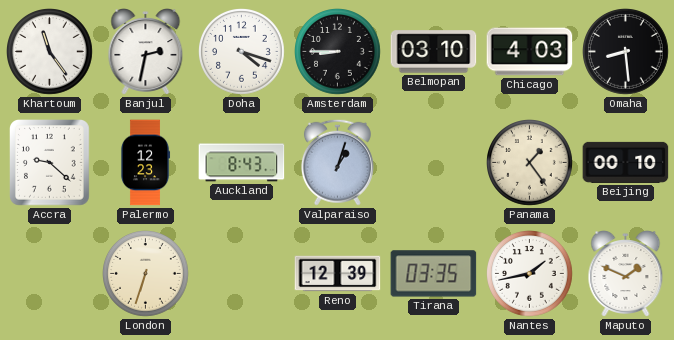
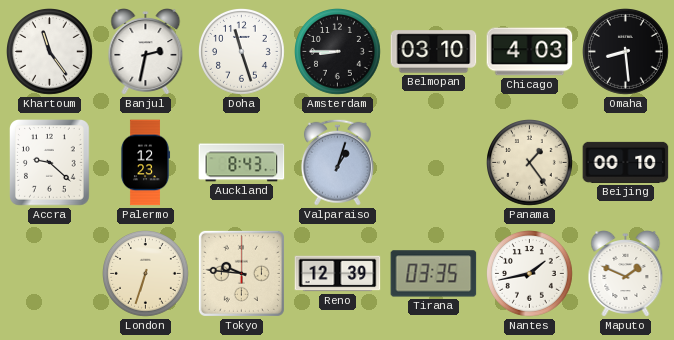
Doha: 4:18 -> 11:27 (242, 52)
Tokyo: none -> 9:46 (241, 273)
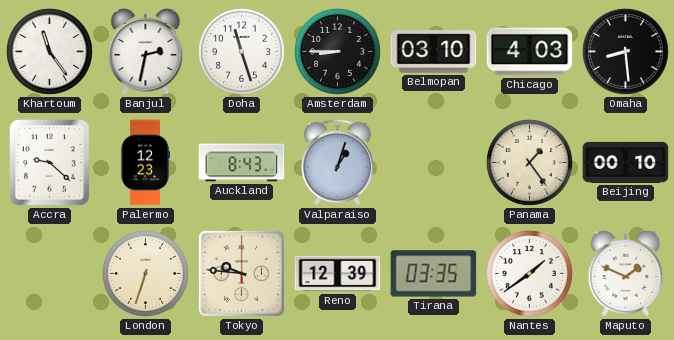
Nantes: 1:43 -> 1:39 (530, 274)
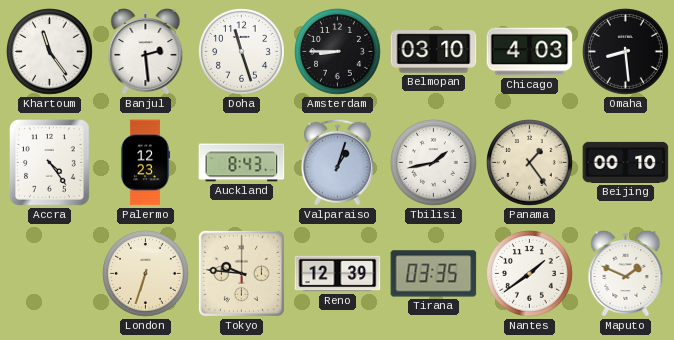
Banjul: 2:32 -> 2:29 (146, 52)
Accra: 9:22 -> 4:24 (50, 163)
Tbilisi: none -> 1:43 (434, 163)
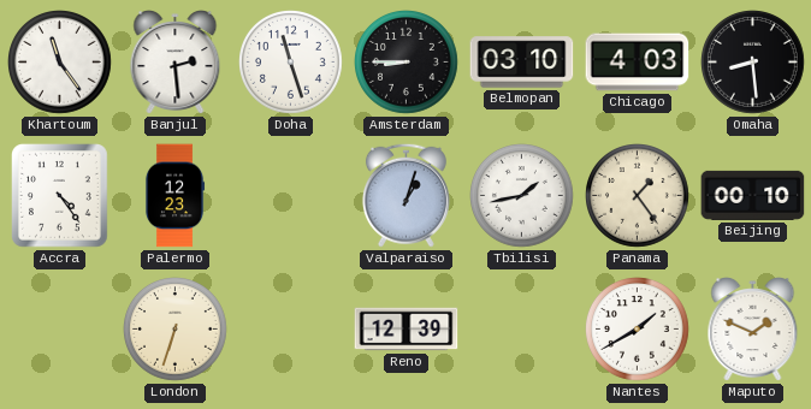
Auckland: 8:43 -> none (242, 163)
Tokyo: 9:46 -> none (241, 273)
Tirana: 03:35 -> none (434, 274)
Nantes: 1:39 -> 1:40 (638, 330)
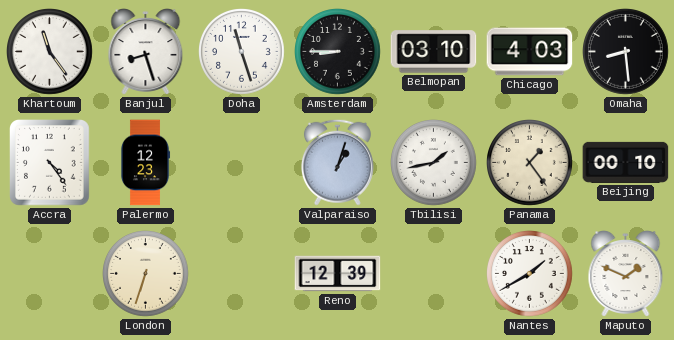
Banjul: 2:29 -> 8:27 (146, 52)
